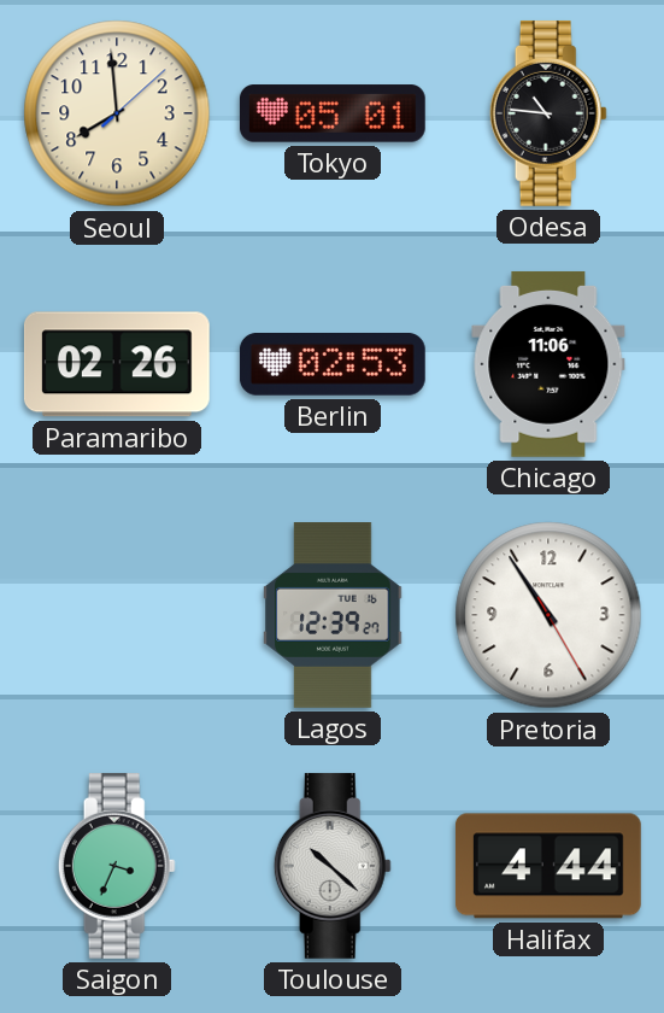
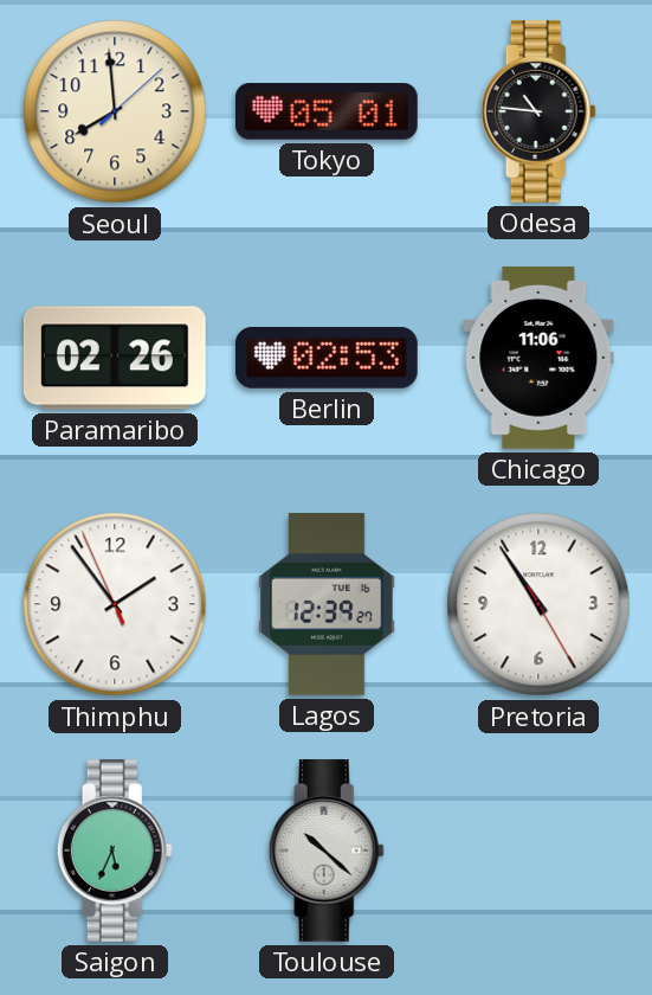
Thimphu: none -> 1:53 (115, 604)
Saigon: 3:34 -> 5:34 (115, 850)
Halifax: 4:44 -> none (548, 866)
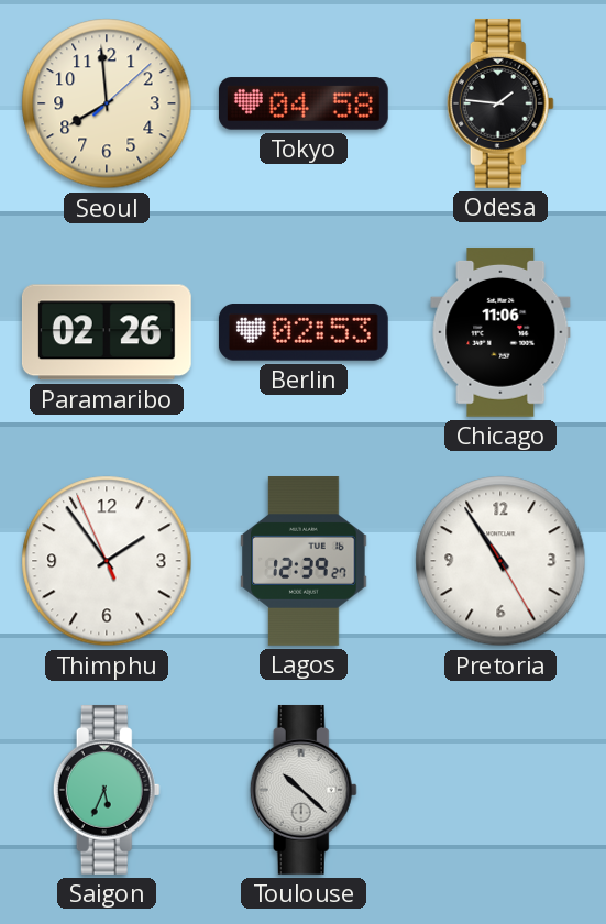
Tokyo: 05:01 -> 04:58 (304, 103)
Odesa: 10:46 -> 1:46 (500, 103)
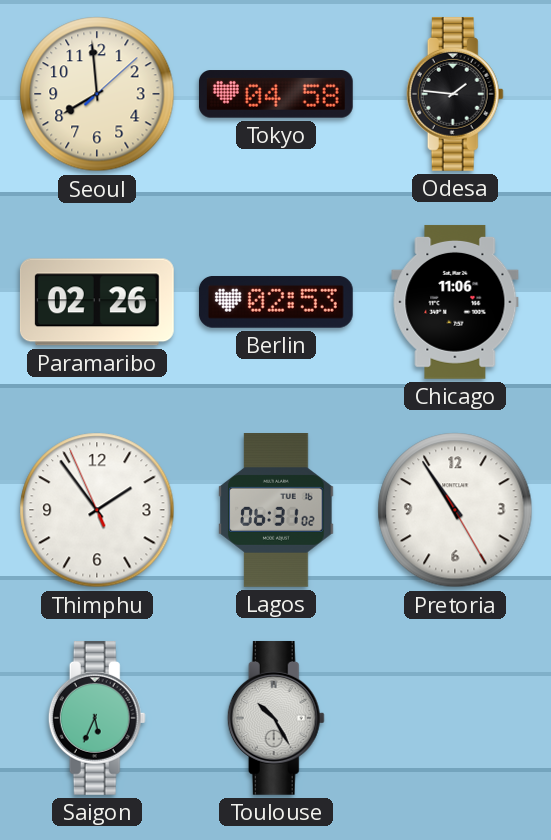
Lagos: 12:39 -> 06:31 (276, 511)
Toulouse: 10:22 -> 10:25 (276, 718)
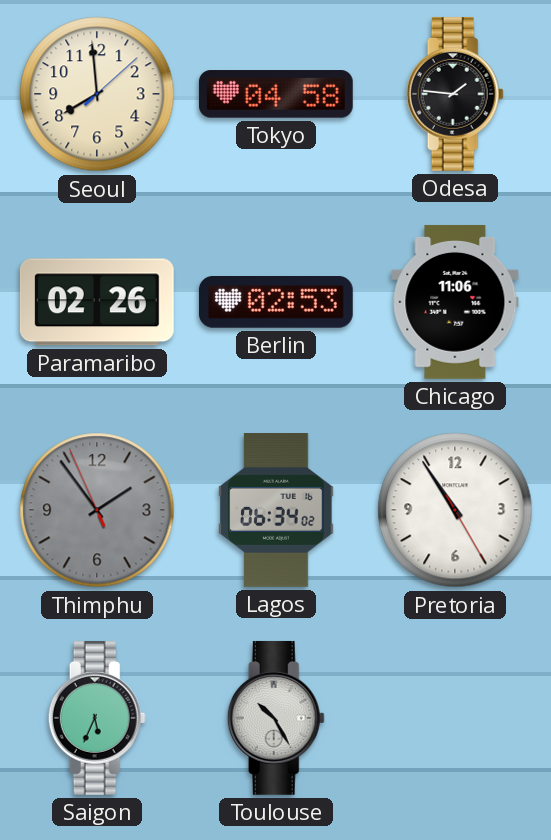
Thimphu dial: white -> grey (97, 510)
Lagos: 06:31 -> 06:34 (276, 511)
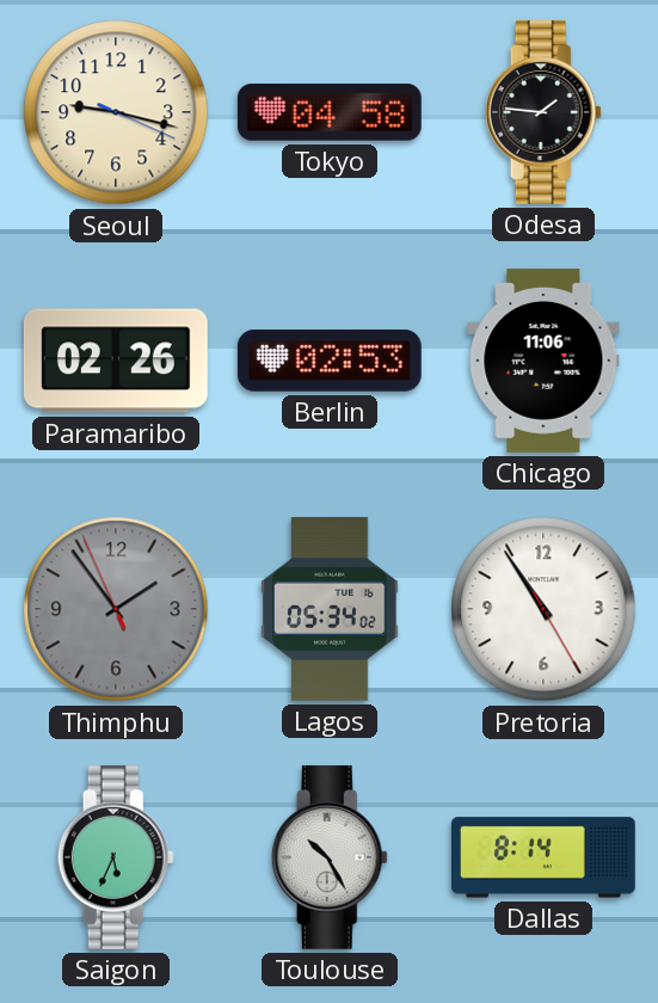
Seoul: 7:59 -> 9:17 (116, 112)
Lagos: 06:34 -> 05:34 (330, 610)
Dallas: none -> 8:14 (543, 857)
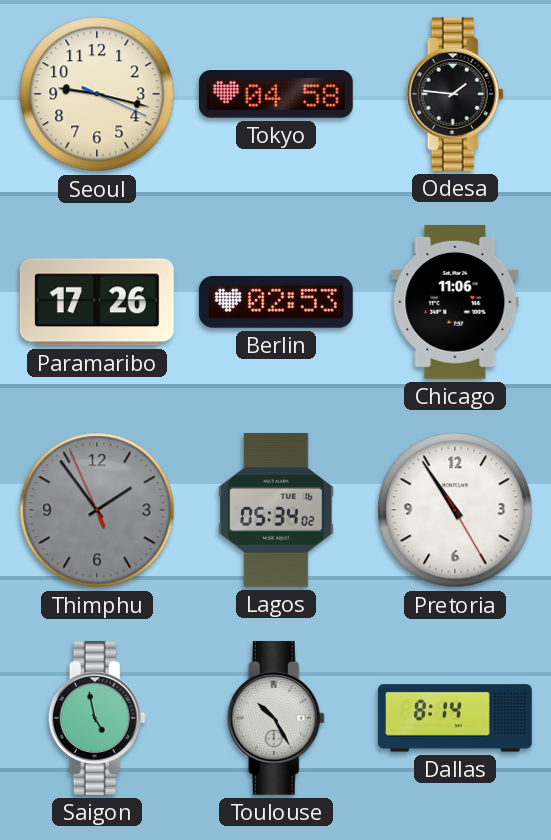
Paramaribo: 02:26 -> 17:26 (97, 302)
Saigon: 5:34 -> 4:58 (97, 718)
